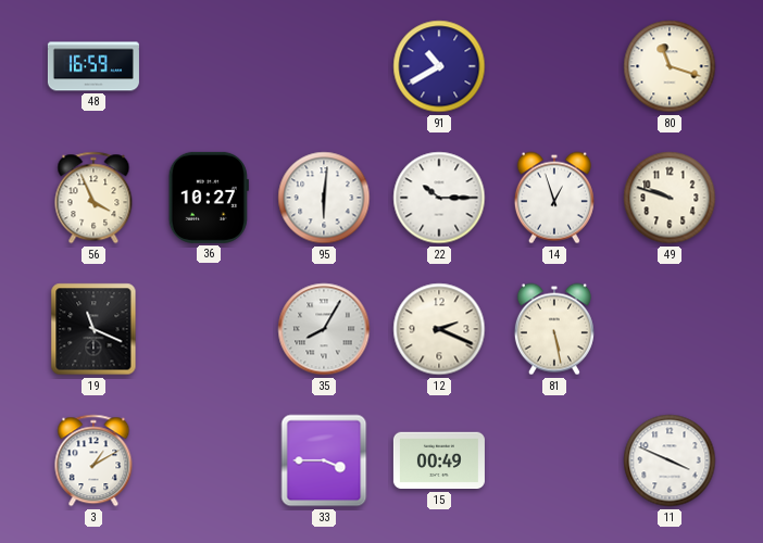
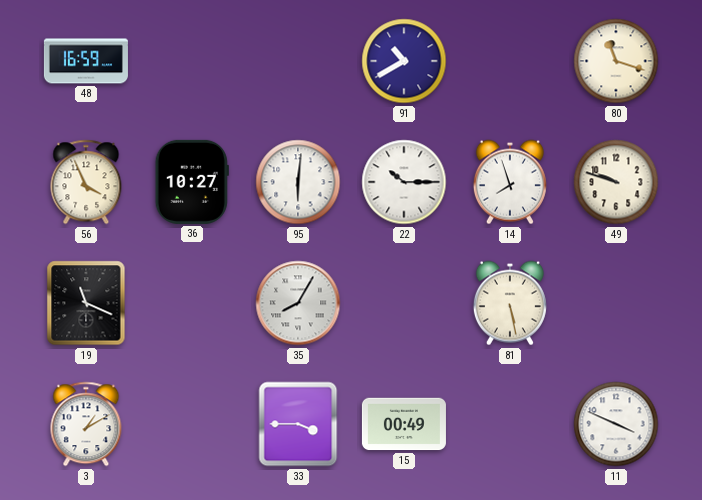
14: 12:57 -> 7:57 (510, 182)
12: 2:19 -> none (439, 329)
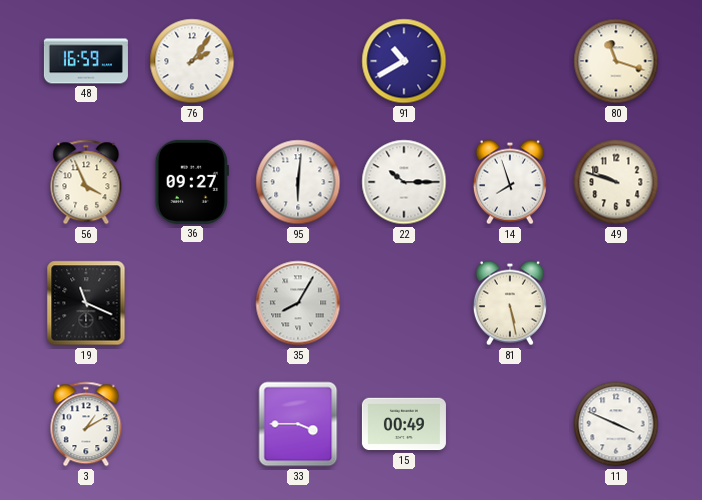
76: none -> 2:06 (192, 61)
36: 10:27 -> 09:27 (192, 182)
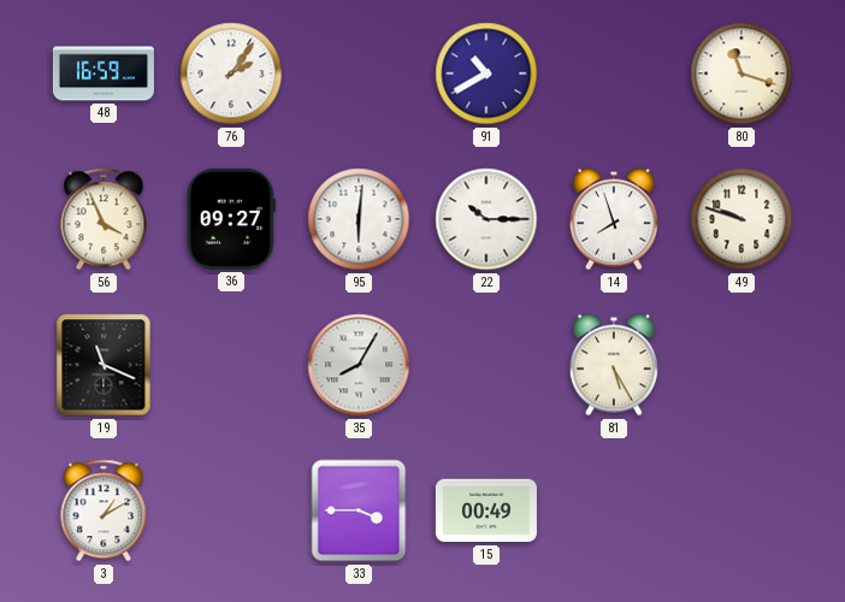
81: 5:28 -> 5:25 (614, 365)
11: 3:49 -> none (616, 424)
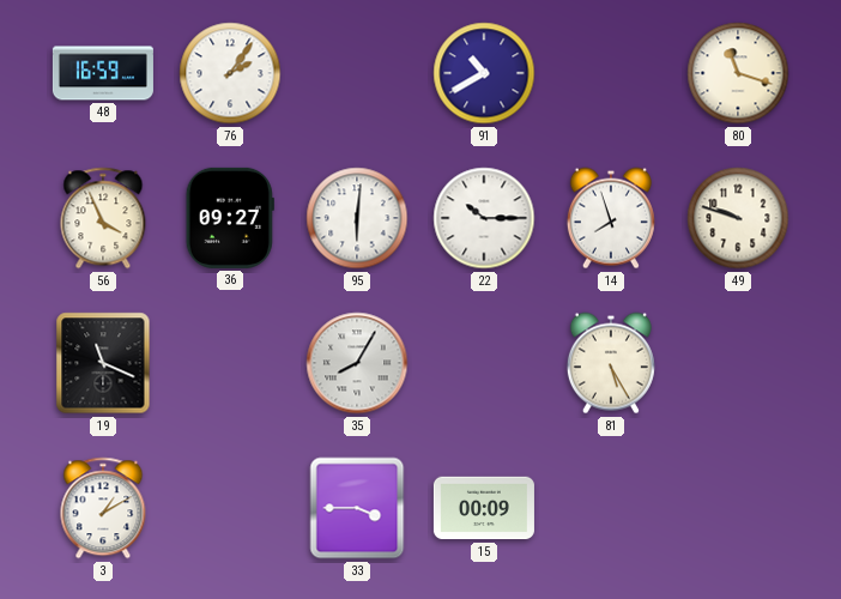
15: 00:49 -> 00:09 (484, 508)
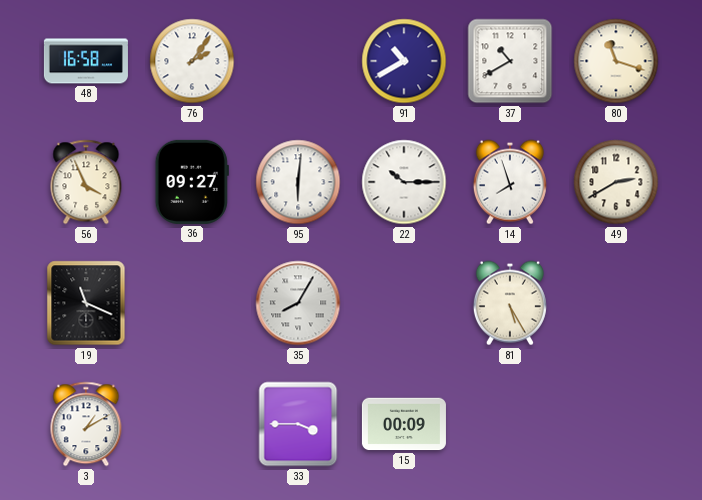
48: 16:59 -> 16:58 (86, 61)
37: none -> 10:40 (510, 61)
49: 9:48 -> 2:40 (616, 182)
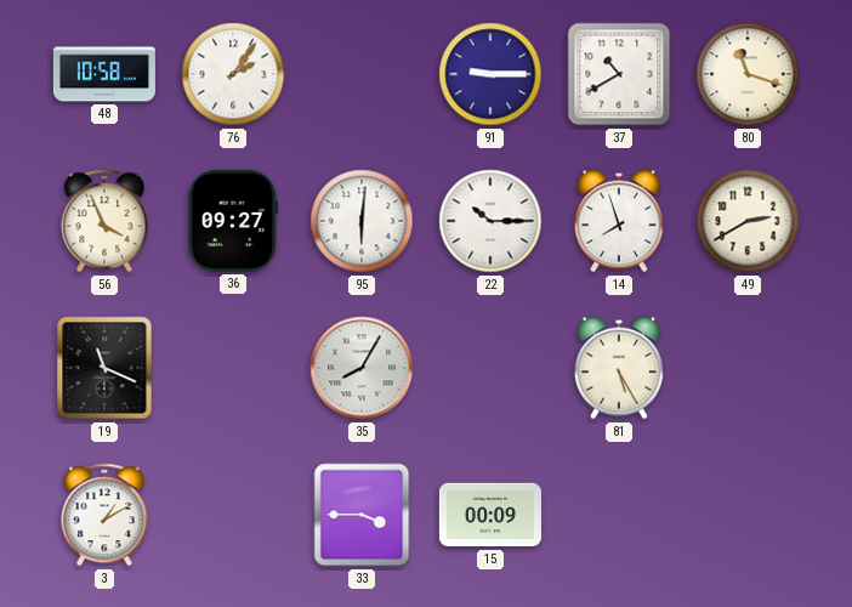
48: 16:58 -> 10:58 (104, 74)
91: 10:40 -> 9:15 (490, 74)
